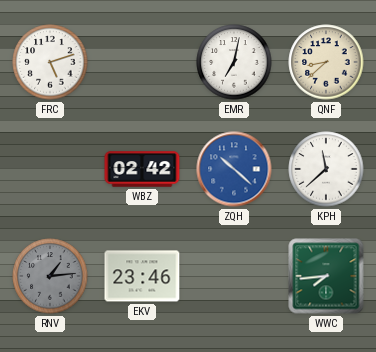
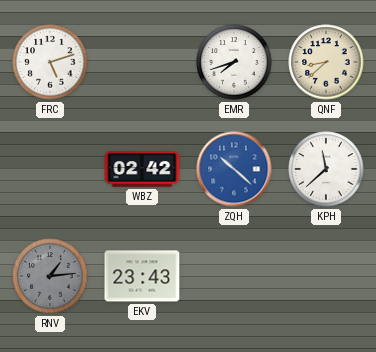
EMR: 7:02 -> 7:42 (234, 62)
EKV: 23:46 -> 23:43 (142, 276)
WWC: 7:44 -> none (326, 276)
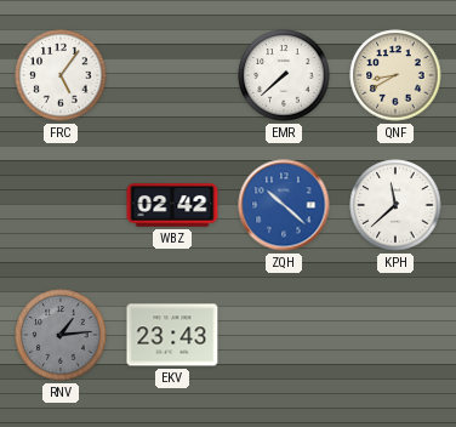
FRC: 5:12 -> 5:06 (61, 75)
EMR: 7:42 -> 7:38 (284, 75)
QNF: 8:38 -> 8:40 (395, 75)
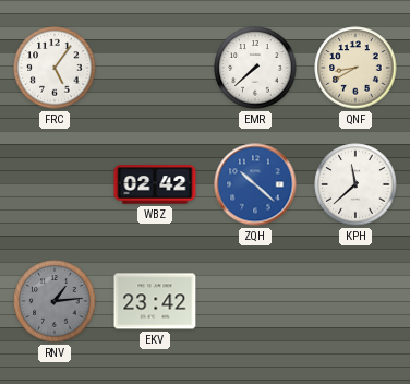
EKV: 23:43 -> 23:42 (155, 301)
